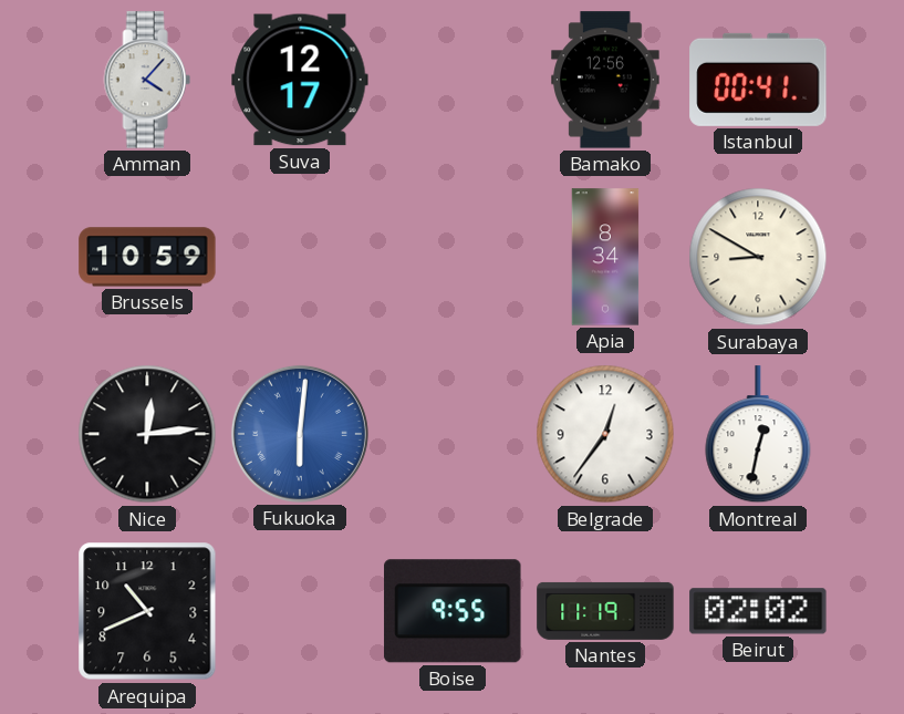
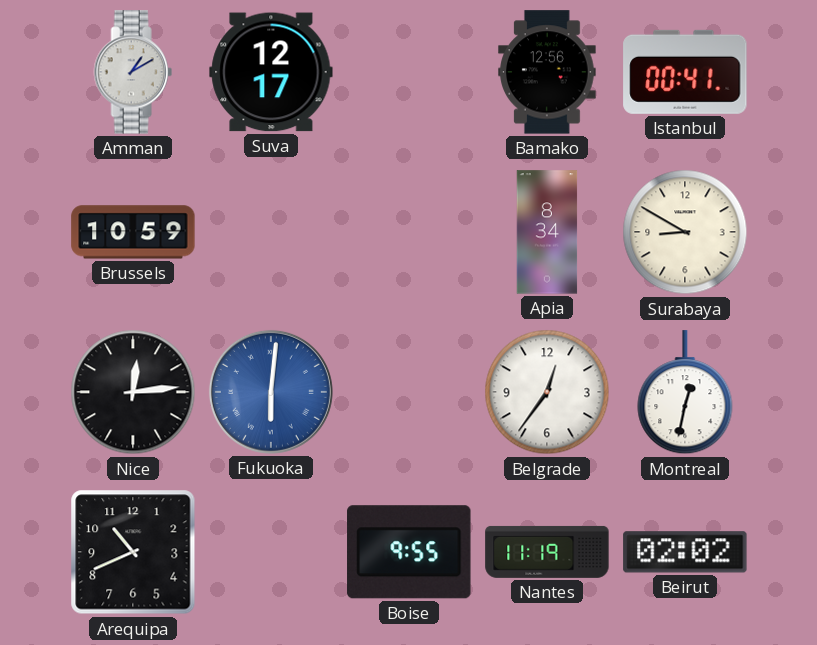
Amman: 4:07 -> 1:10 (133, 72)
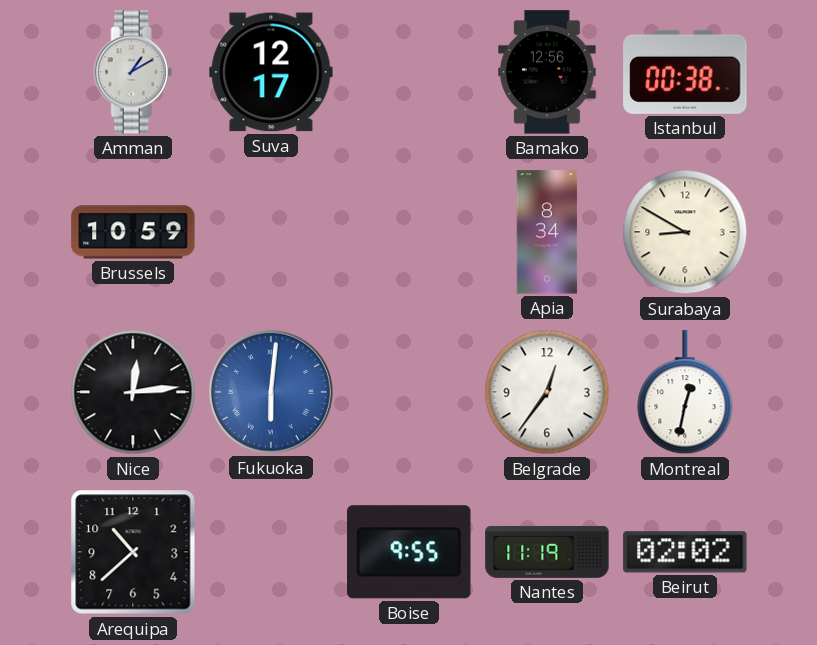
Istanbul: 00:41 -> 00:38 (685, 72)
Arequipa: 10:41 -> 10:38 (133, 552)
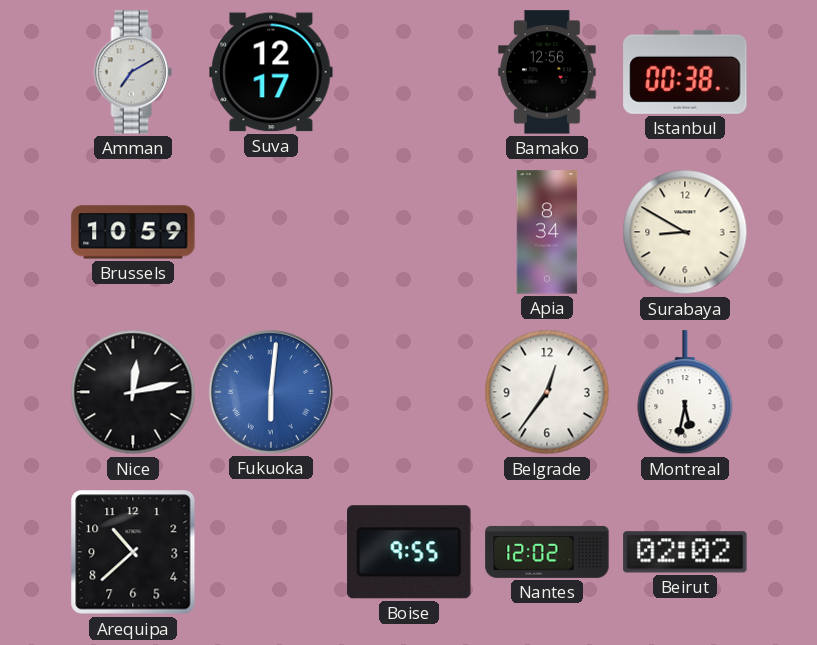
Amman: 1:10 -> 7:10 (133, 72)
Nice: 12:14 -> 12:13 (133, 392)
Montreal: 12:32 -> 5:32 (685, 393)
Nantes: 11:19 -> 12:02 (547, 552)
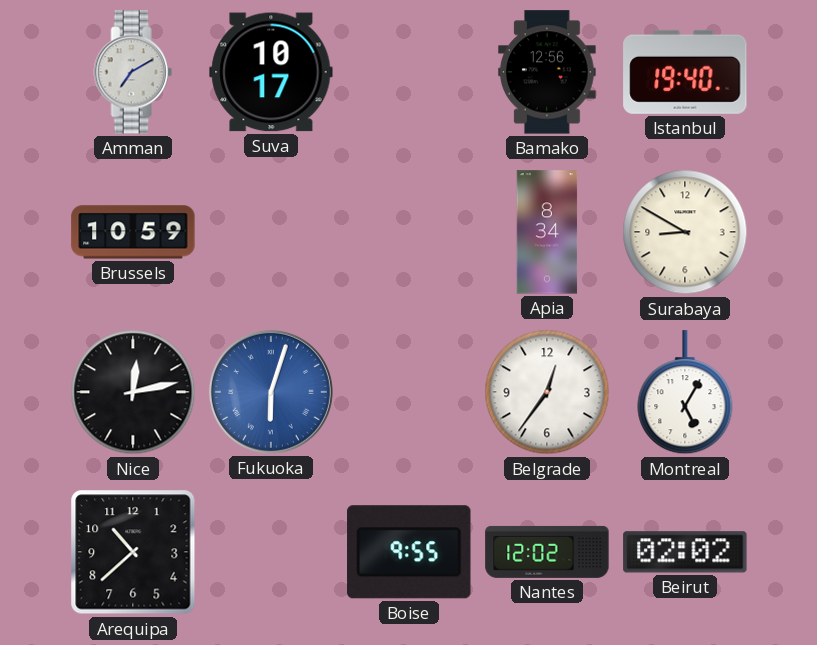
Suva: 12:17 -> 10:17 (271, 72)
Istanbul: 00:38 -> 19:40 (685, 72)
Fukuoka: 6:01 -> 6:03 (271, 392)
Montreal: 5:32 -> 5:05 (685, 393)
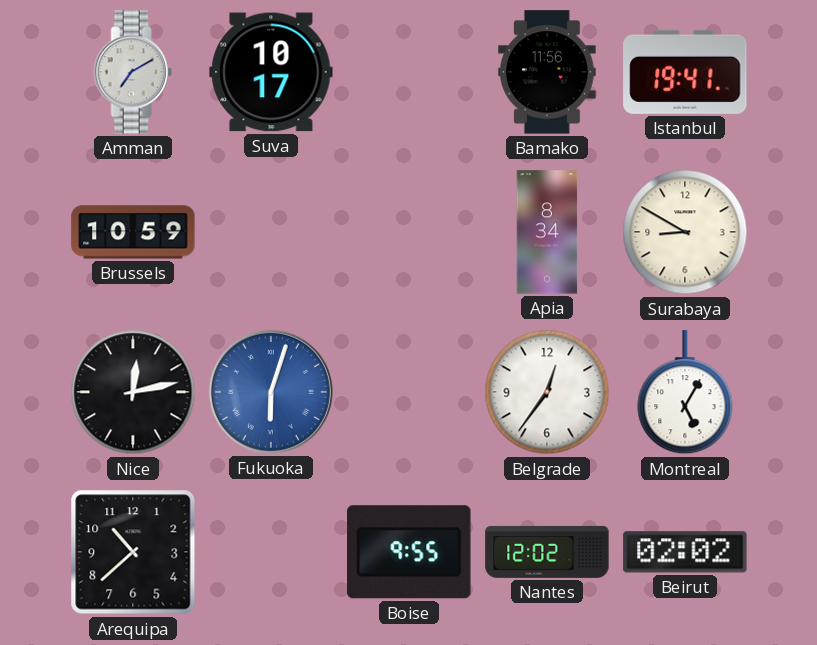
Bamako: 12:56 -> 11:56 (547, 72)
Istanbul: 19:40 -> 19:41 (685, 72)
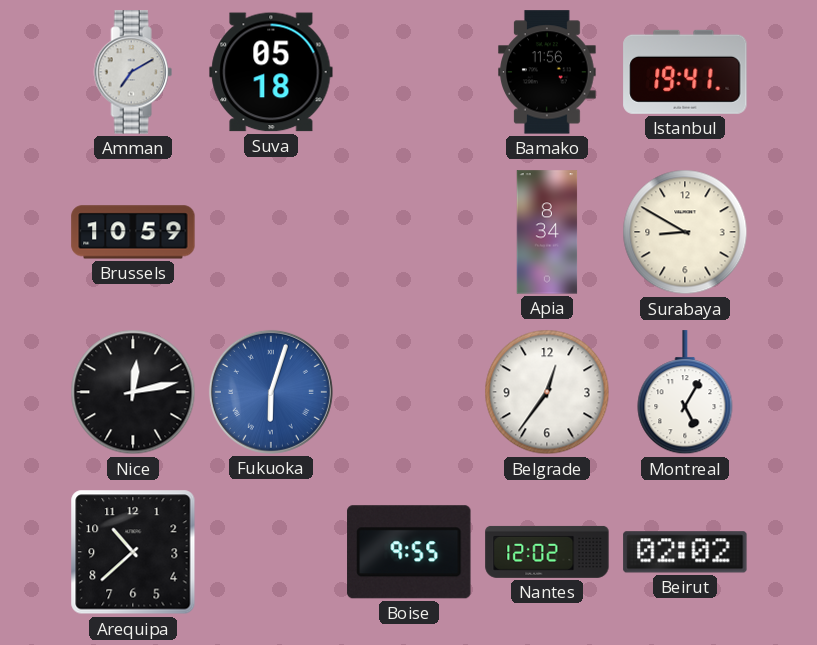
Suva: 10:17 -> 05:18 (271, 72)
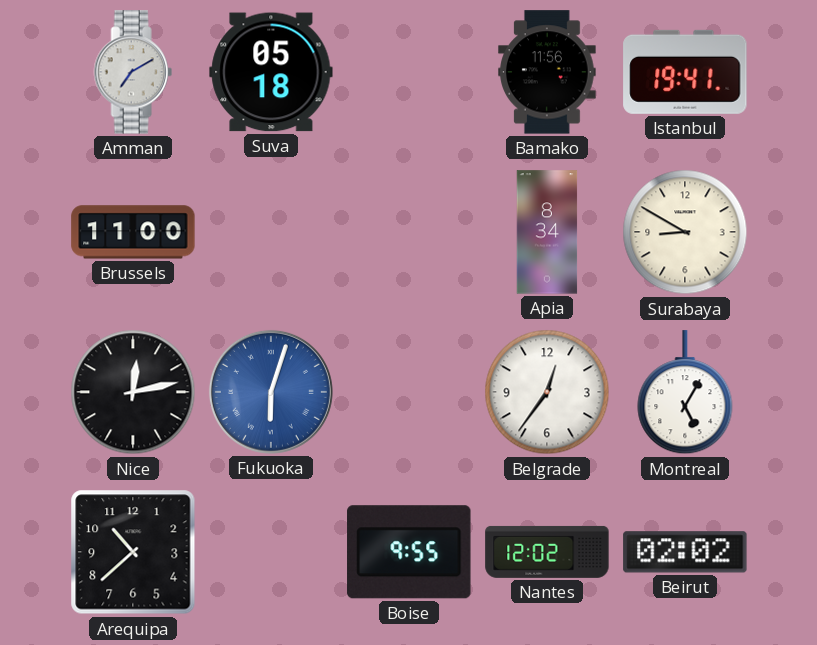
Brussels: 10:59 -> 11:00 (133, 232)
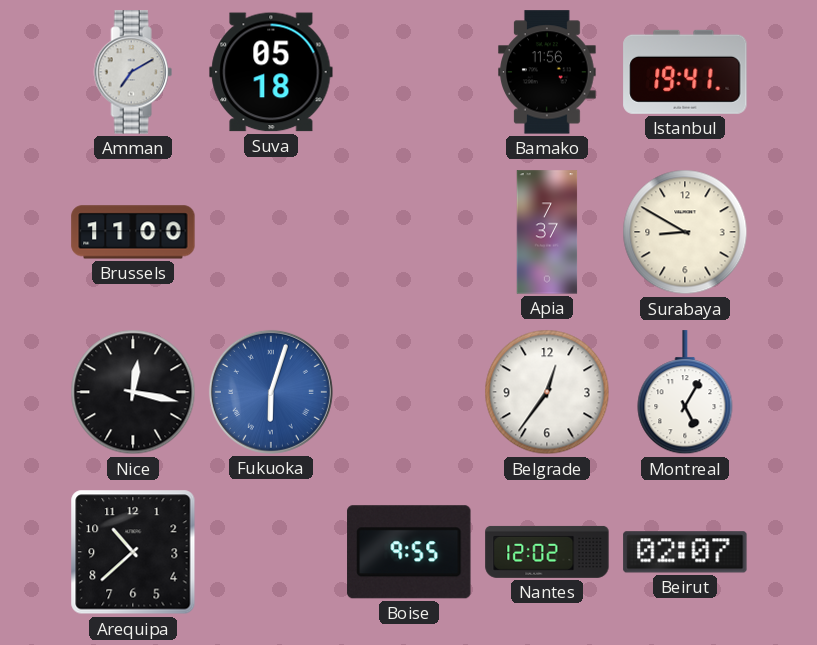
Apia: 8:34 -> 7:37 (547, 232)
Nice: 12:13 -> 12:17 (133, 392)
Beirut: 02:02 -> 02:07 (685, 552)
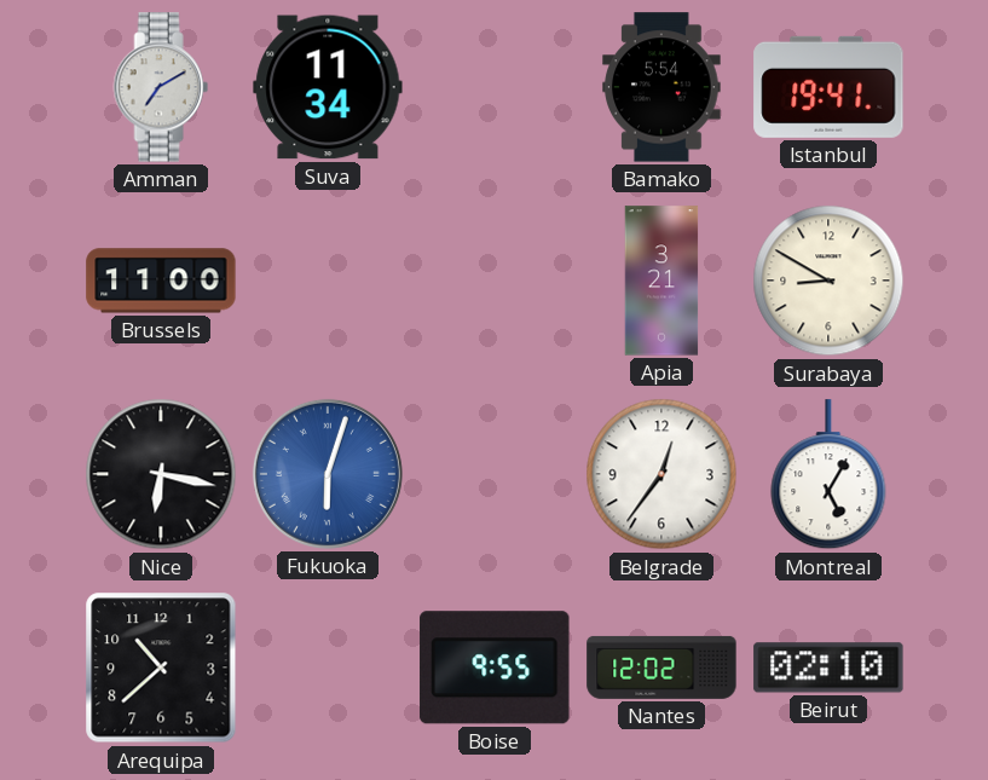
Suva: 05:18 -> 11:34 (328, 87)
Bamako: 11:56 -> 5:54 (661, 87)
Apia: 7:37 -> 3:21 (661, 281)
Nice: 12:17 -> 6:17 (161, 474)
Beirut: 02:07 -> 02:10 (828, 668)
